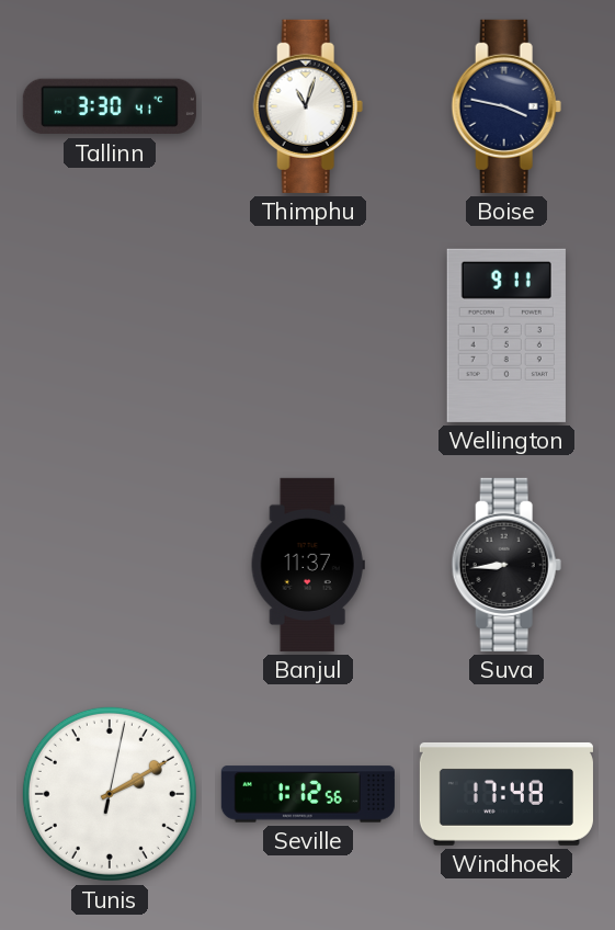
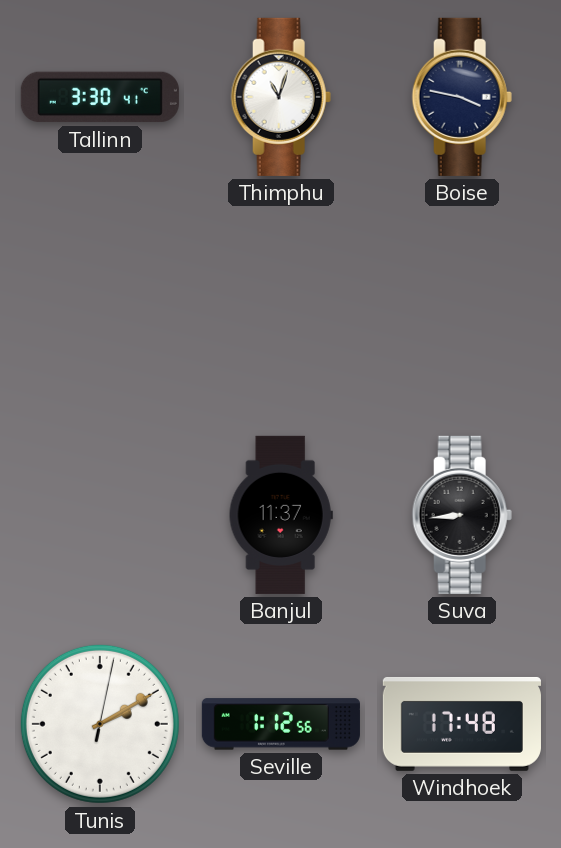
Wellington: 9:11 -> none (506, 336)
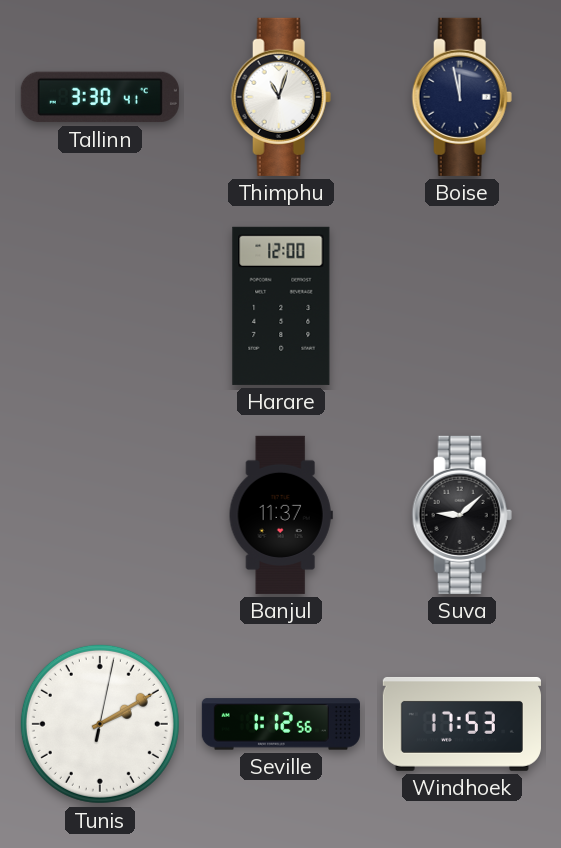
Boise: 3:47 -> 11:58 (462, 97)
Harare: none -> 12:00 (281, 306)
Suva: 8:44 -> 9:08 (462, 515)
Windhoek: 17:48 -> 17:53 (462, 724)
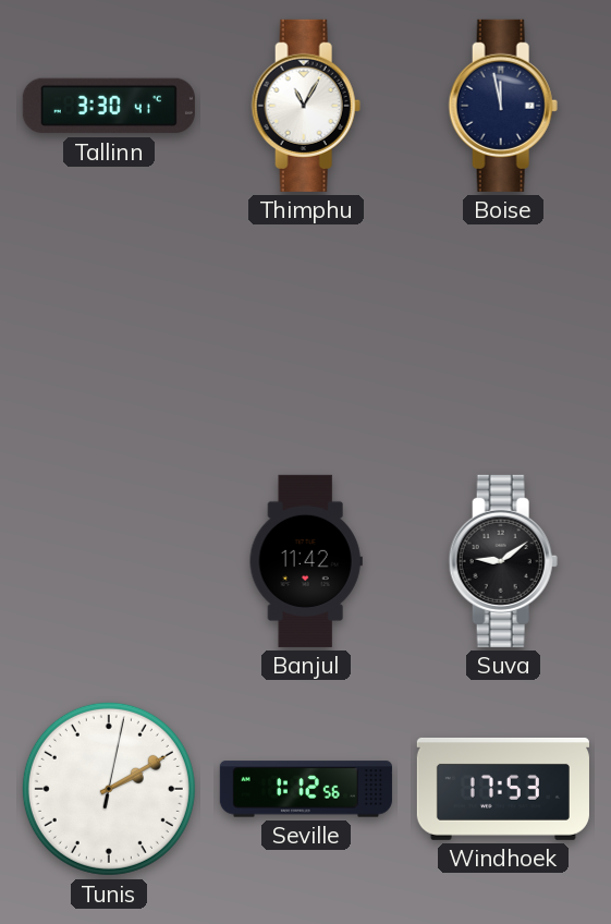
Thimphu: 11:03 -> 11:05 (306, 106)
Harare: 12:00 -> none (281, 306)
Banjul: 11:37 -> 11:42 (306, 561)
Suva: 9:08 -> 9:09 (503, 561)
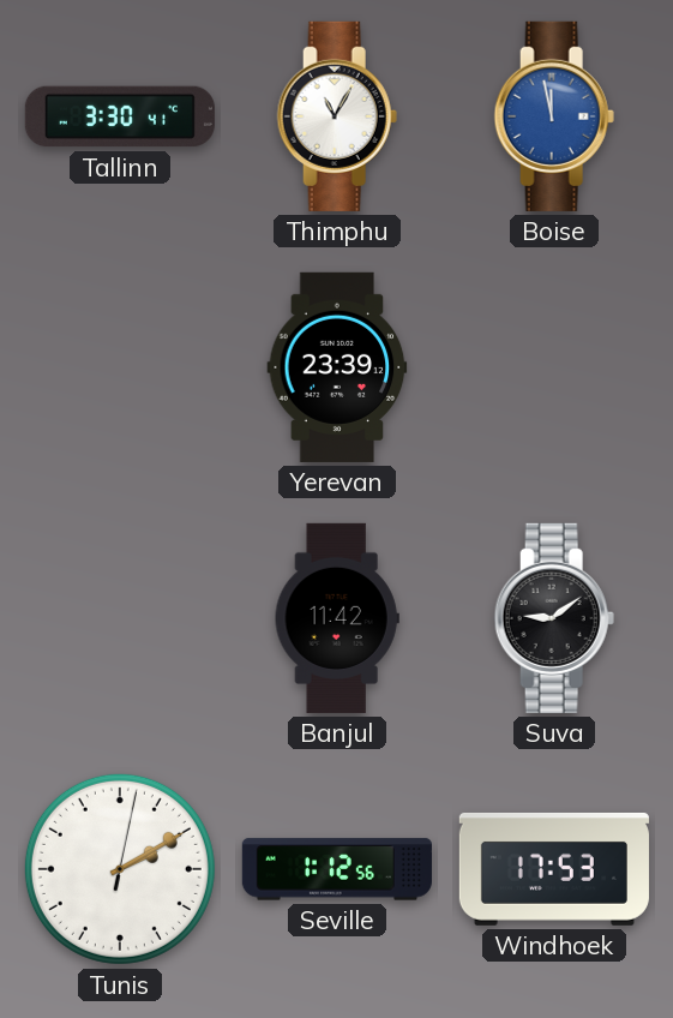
Boise dial: navy -> blue (554, 116)
Yerevan: none -> 23:39 (337, 367)
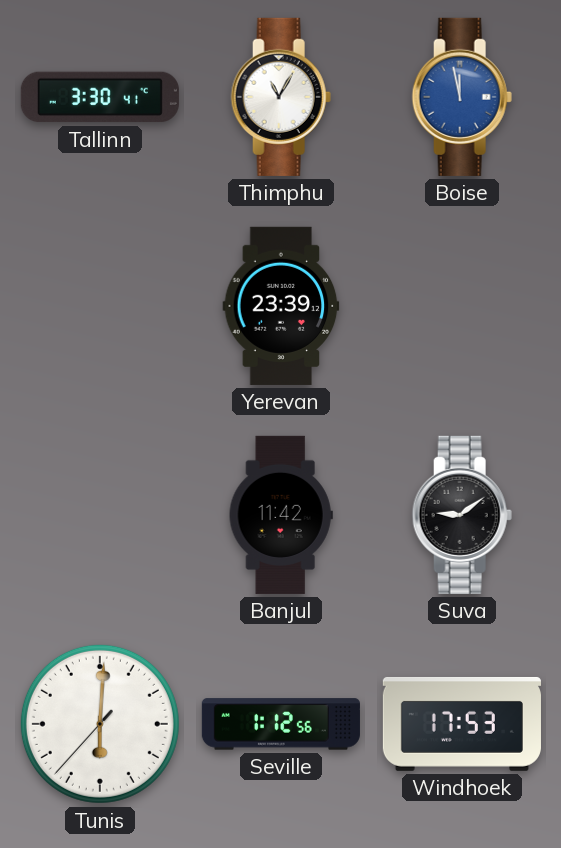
Tunis: 2:10 -> 6:00 (100, 724)
